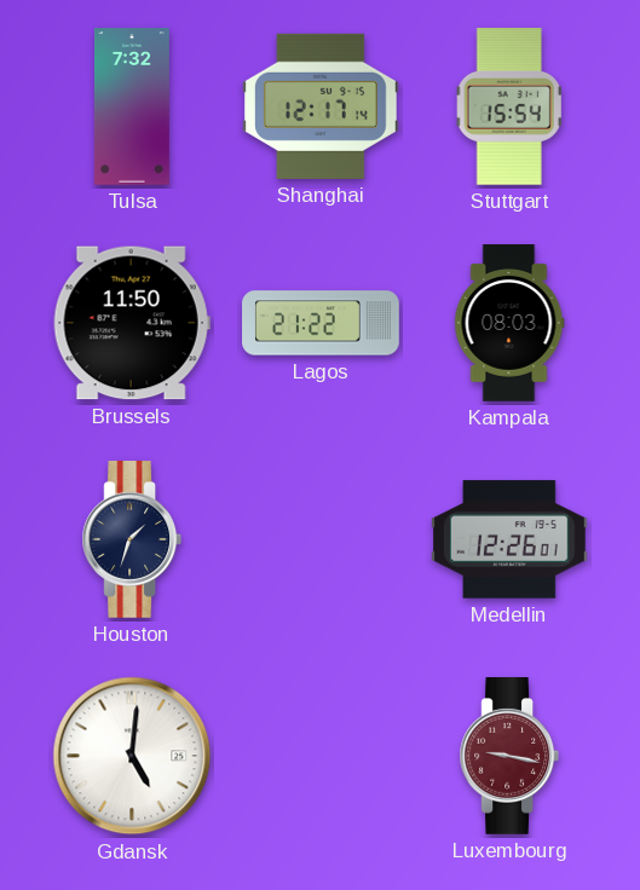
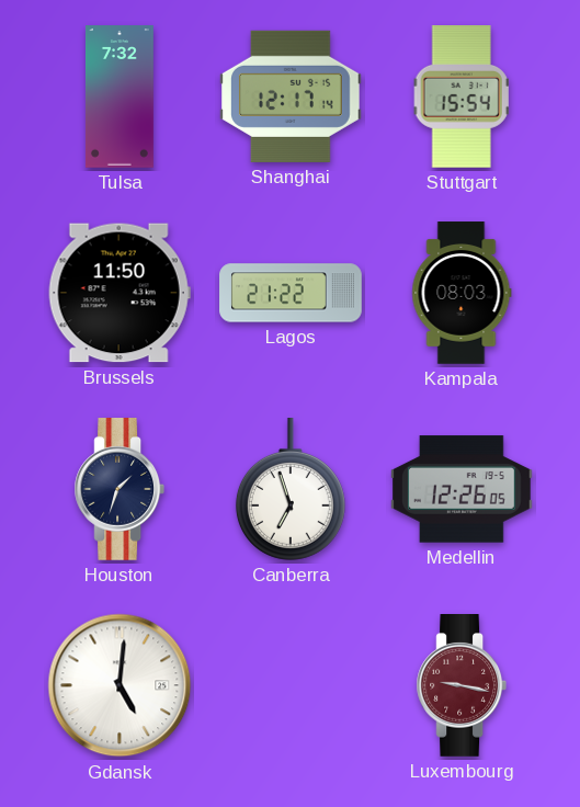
Canberra: none -> 6:57 (291, 490)
Medellin: 12:26:01 -> 12:26:05 (463, 489)
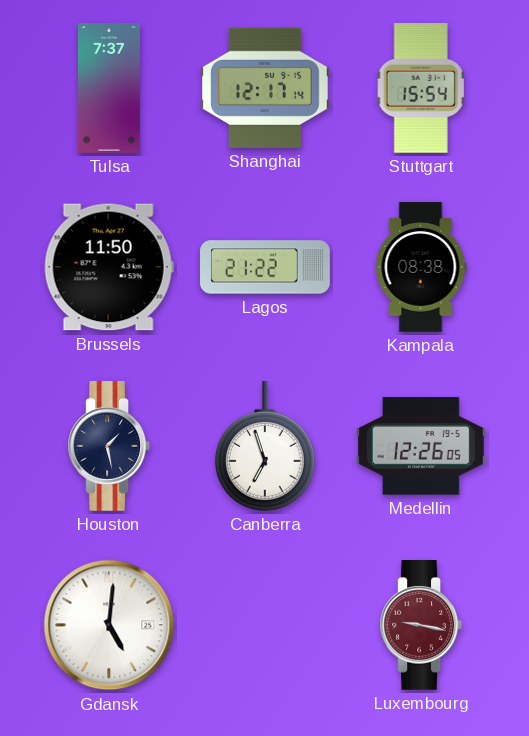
Tulsa: 7:32 -> 7:37 (109, 88)
Kampala: 08:03 -> 08:38 (421, 267)
Houston: 1:33 -> 1:28 (108, 447)
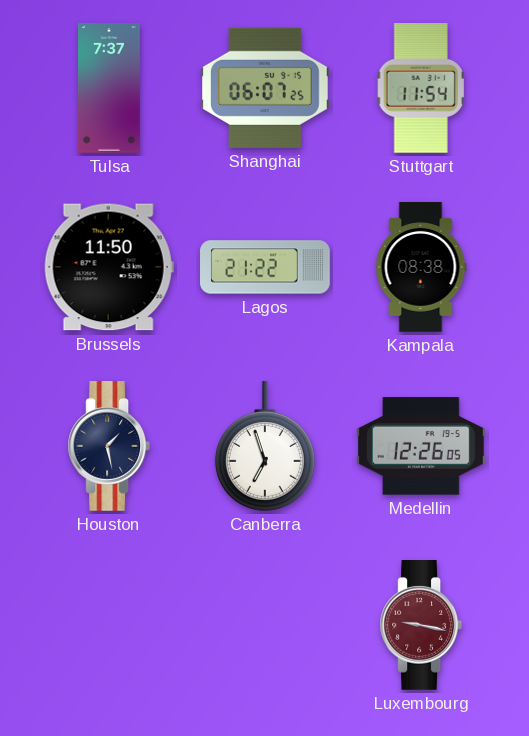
Shanghai: 12:17 -> 06:07 (266, 88)
Stuttgart: 15:54 -> 11:54 (421, 89)
Gdansk: 5:01 -> none (109, 625)
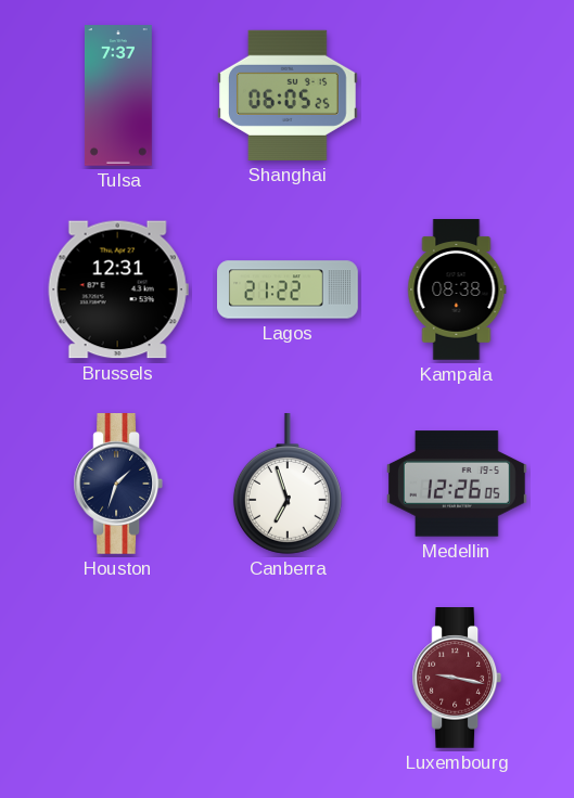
Shanghai: 06:07 -> 06:05 (289, 95)
Stuttgart: 11:54 -> none (421, 89)
Brussels: 11:50 -> 12:31 (118, 289)
Houston: 1:28 -> 1:33 (117, 485)
